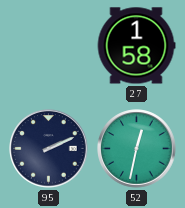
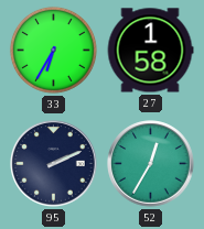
33: none -> 6:35 (53, 50)
52: 12:32 -> 12:35 (151, 164)
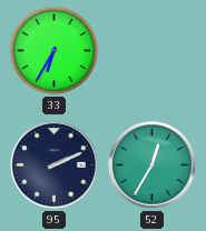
27: 1:58 -> none (150, 51)
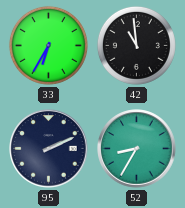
42: none -> 10:59 (136, 45)
52: 12:35 -> 8:35 (137, 149)
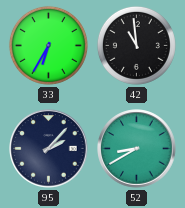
95: 2:11 -> 2:07 (49, 149)
52: 8:35 -> 8:40 (137, 149)
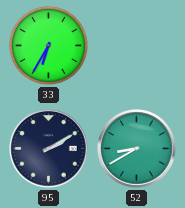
42: 10:59 -> none (136, 45)
95: 2:07 -> 2:10 (49, 149)
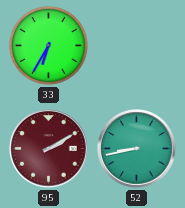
95 dial: navy -> burgundy (49, 149)
52: 8:40 -> 8:43 (137, 149)
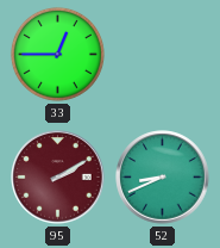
33: 6:35 -> 12:45 (57, 54)
52: 8:43 -> 8:41 (163, 178)
